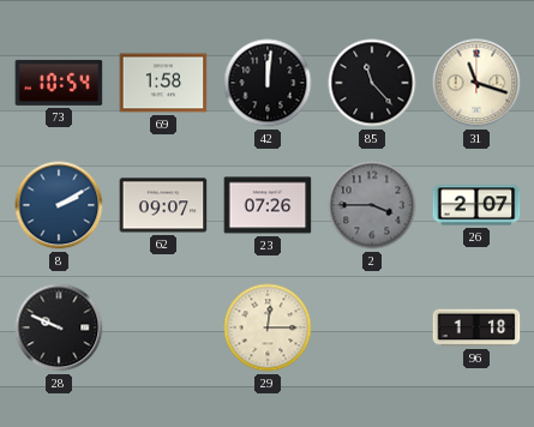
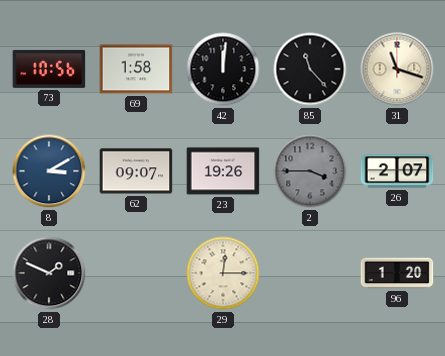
73: 10:54 -> 10:56 (49, 69)
8: 2:10 -> 3:10 (49, 171)
23: 07:26 -> 19:26 (223, 171)
28: 9:49 -> 1:49 (49, 273)
96: 1:18 -> 1:20 (397, 273)
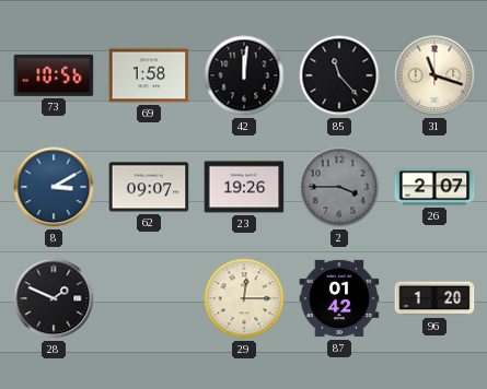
87: none -> 01:42 (339, 298)
